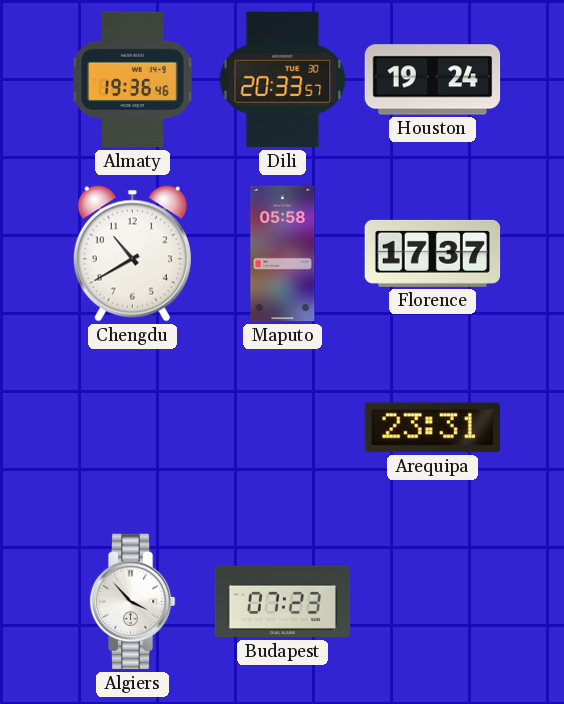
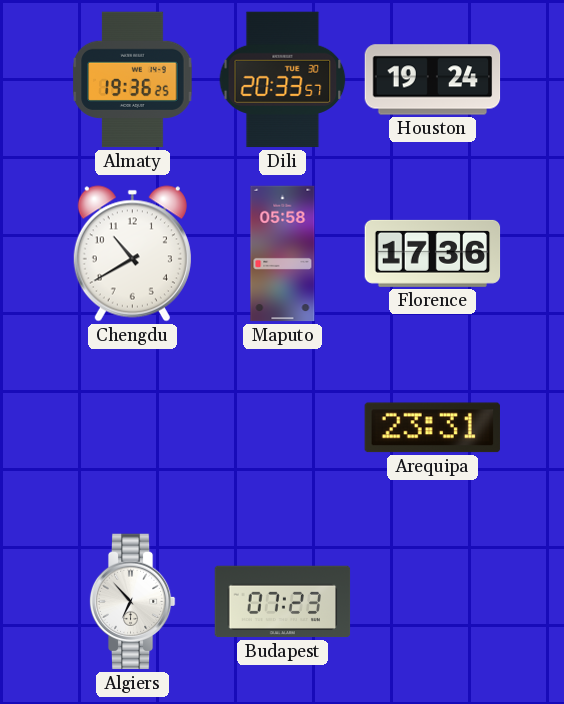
Almaty: 19:36:46 -> 19:36:25 (133, 80)
Florence: 17:37 -> 17:36 (433, 253)
Algiers: 3:53 -> 6:53 (132, 602)
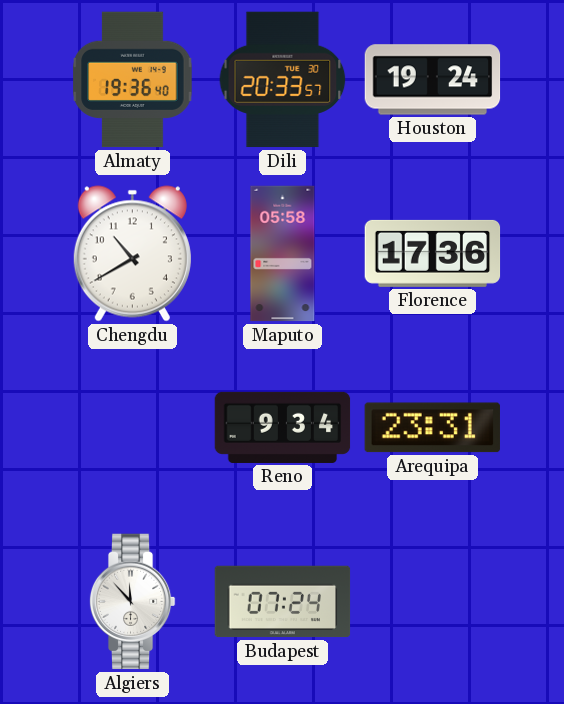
Almaty: 19:36:25 -> 19:36:40 (133, 80)
Reno: none -> 9:34 (283, 427)
Algiers: 6:53 -> 11:53 (132, 602)
Budapest: 07:23 -> 07:24 (283, 602)
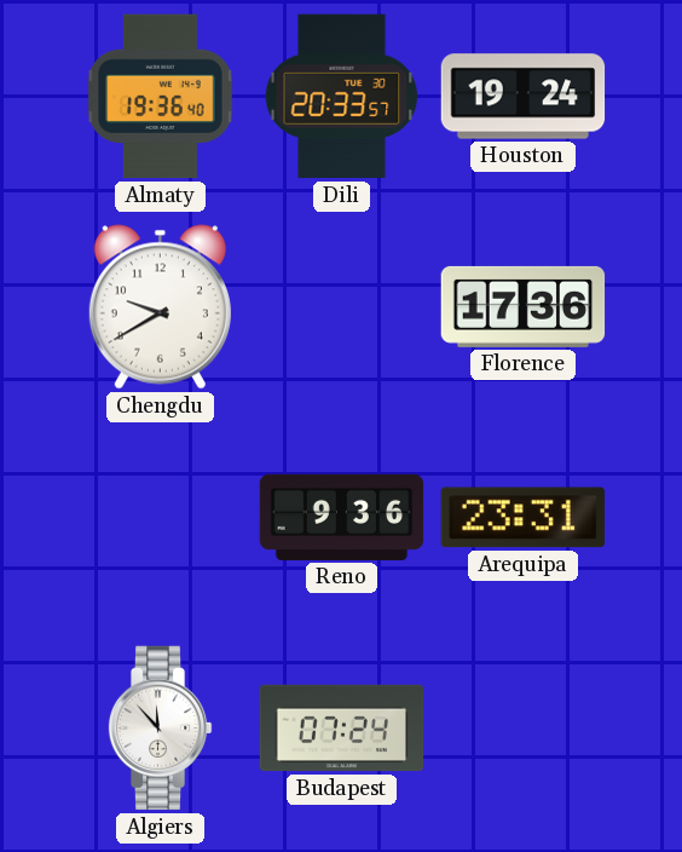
Chengdu: 10:40 -> 9:40 (160, 307)
Maputo: 05:58 -> none (283, 254)
Reno: 9:34 -> 9:36 (342, 517)
